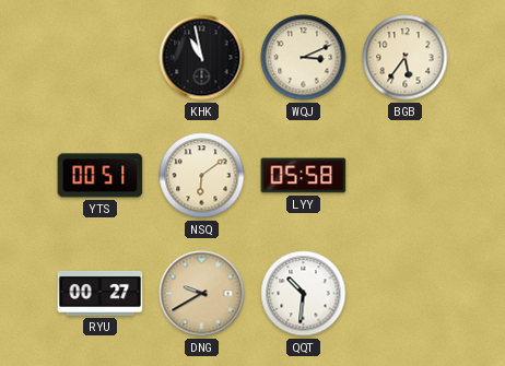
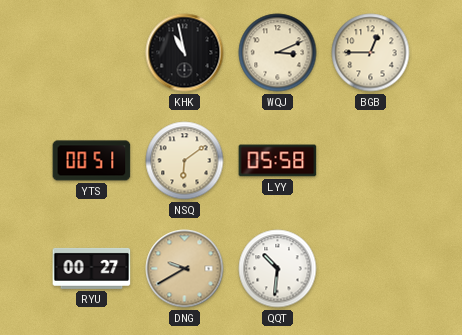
BGB: 5:36 -> 12:45 (371, 53)
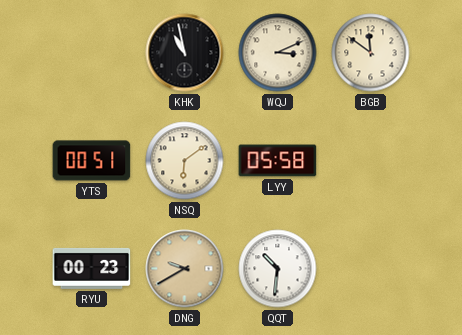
BGB: 12:45 -> 11:51 (371, 53)
RYU: 00:27 -> 00:23 (92, 268)
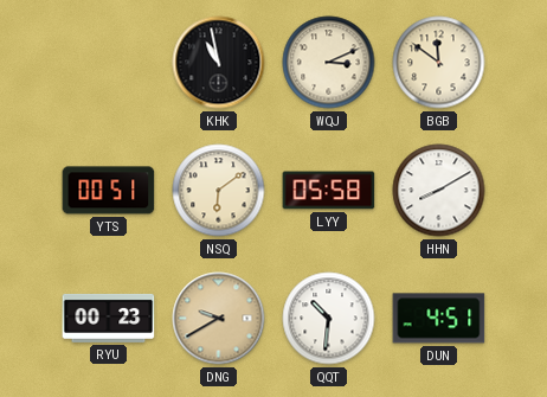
HHN: none -> 8:10 (439, 191)
DUN: none -> 4:51 (439, 319)
